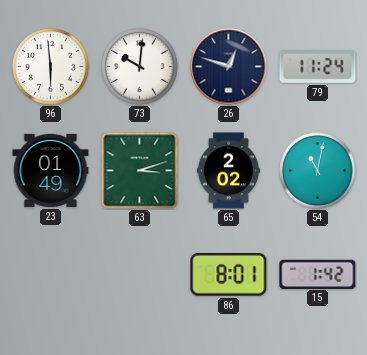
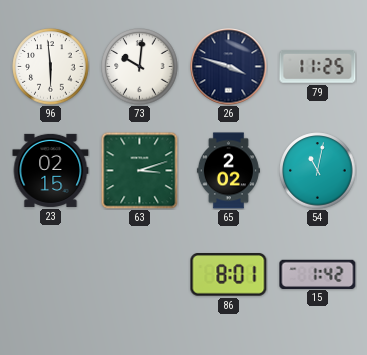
26: 12:48 -> 3:48 (229, 67)
79: 11:24 -> 11:25 (318, 67)
23: 01:49 -> 02:15 (51, 170)
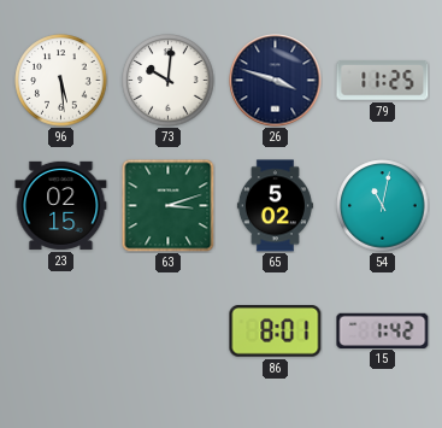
96: 5:59 -> 5:29 (61, 81)
65: 2:02 -> 5:02 (275, 206)
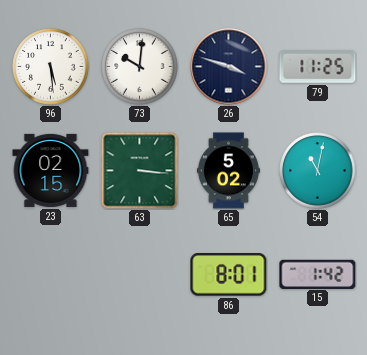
63: 3:12 -> 3:16 (139, 170)
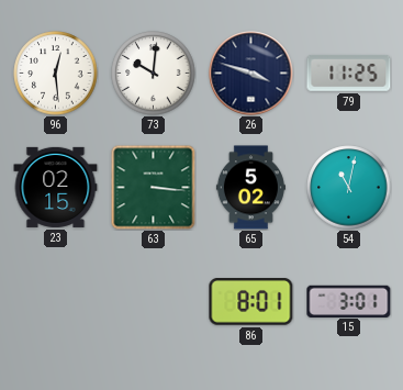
96: 5:29 -> 12:29 (56, 74)
15: 1:42 -> 3:01 (349, 301)
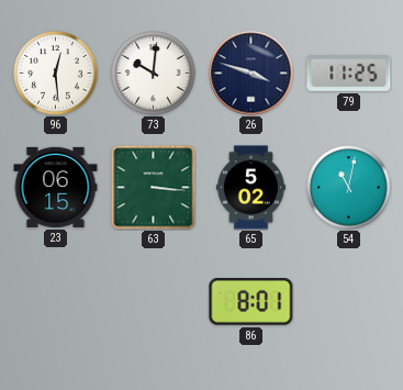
23: 02:15 -> 06:15 (56, 187)
15: 3:01 -> none (349, 301)
